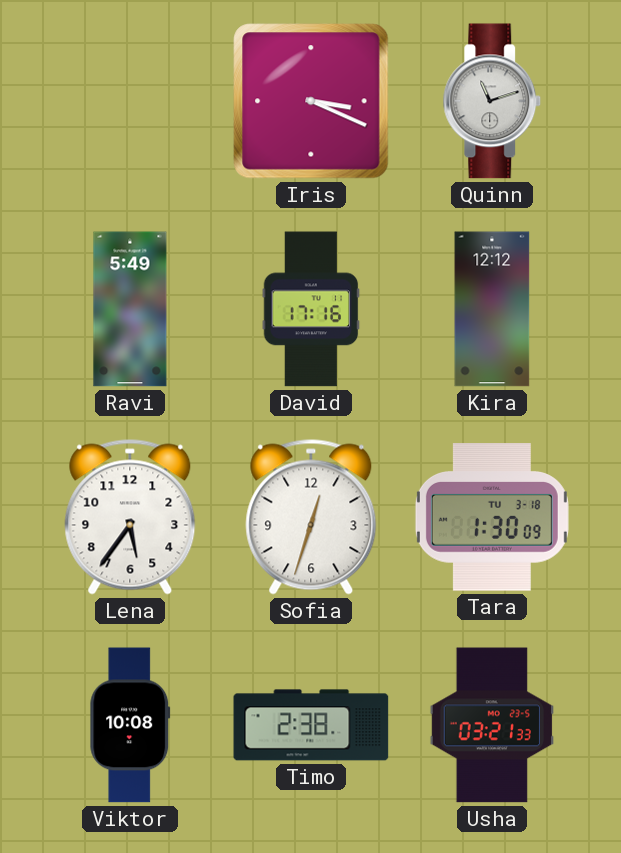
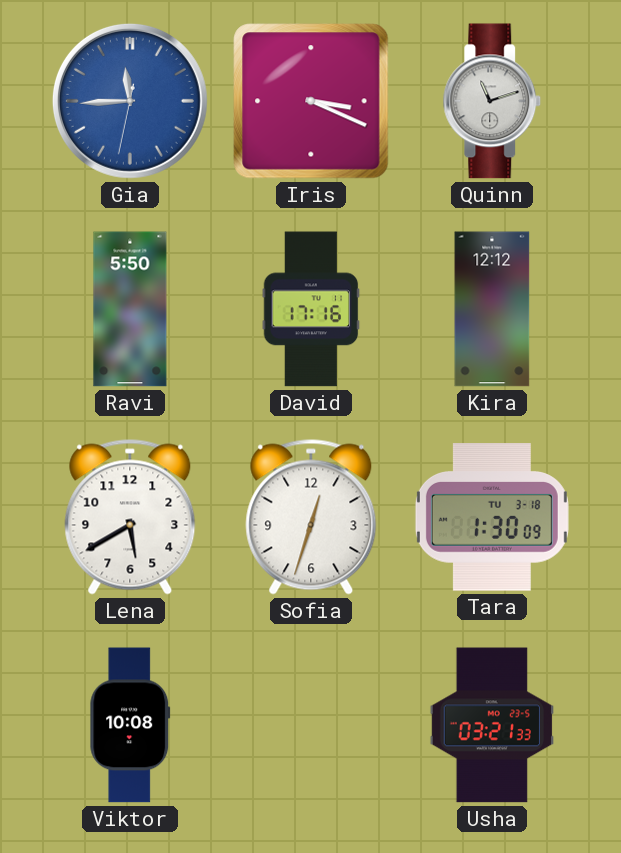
Gia: none -> 11:44 (130, 101)
Ravi: 5:49 -> 5:50 (130, 309)
Lena: 5:36 -> 5:40 (130, 517)
Timo: 2:38 -> none (311, 725)
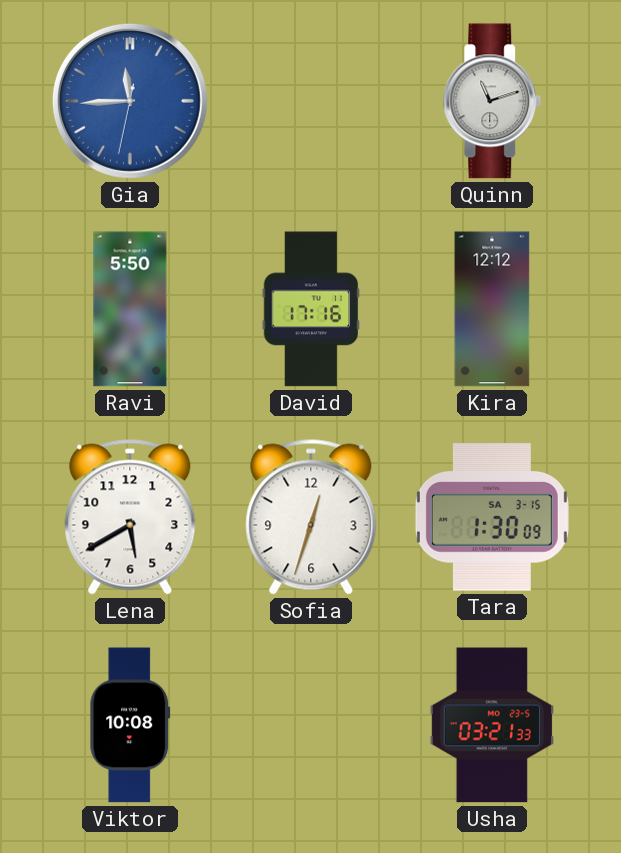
Iris: 3:19 -> none (311, 101)
Tara date: TU 3-18 -> SA 3-15 (492, 517)
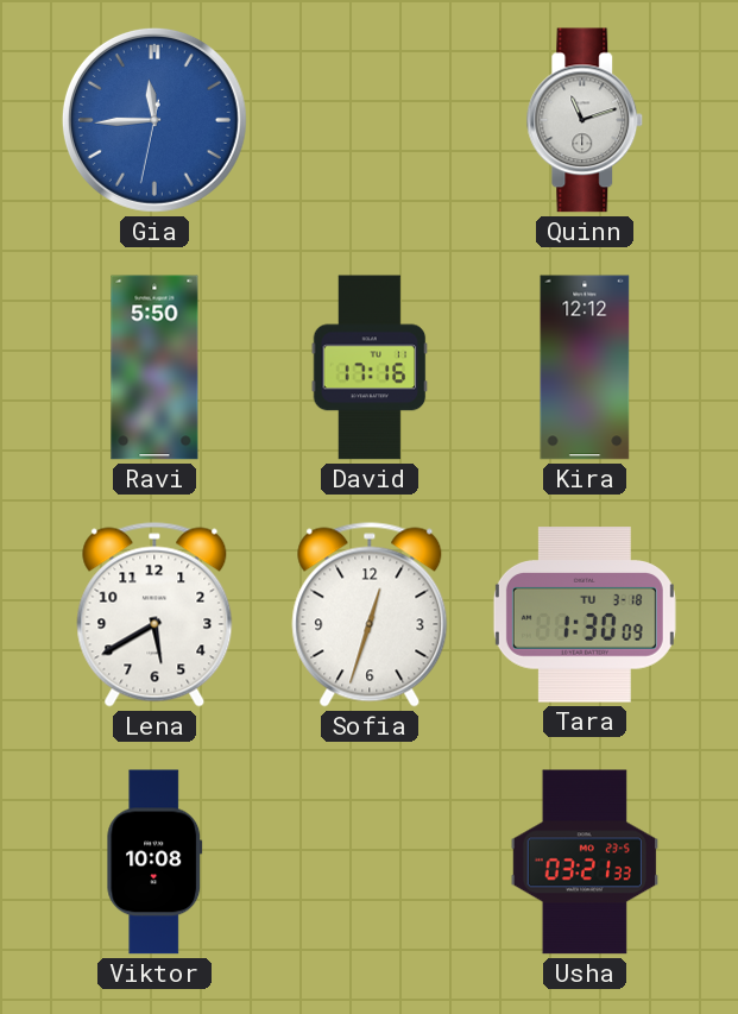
Tara date: SA 3-15 -> TU 3-18 (585, 615)
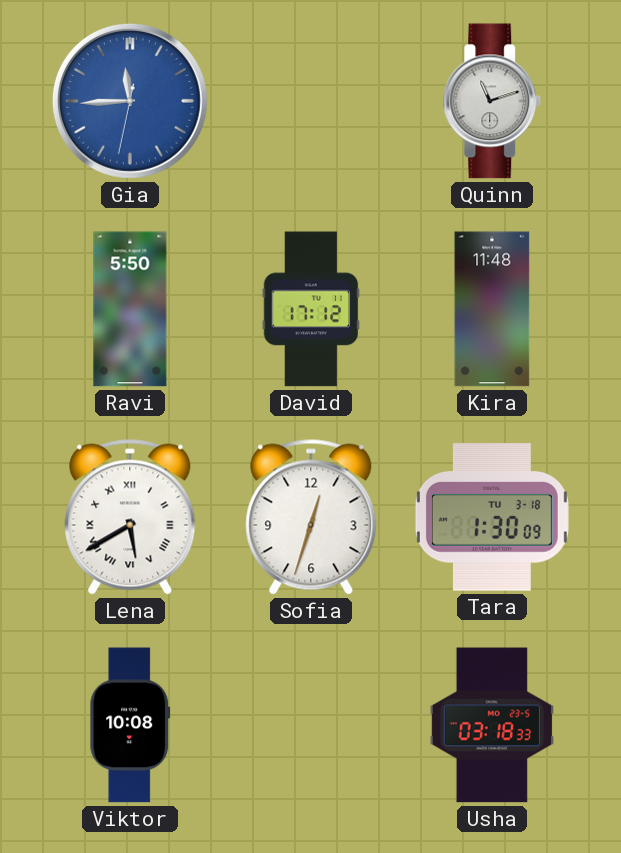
David: 17:16 -> 17:12 (311, 309)
Kira: 12:12 -> 11:48 (492, 309)
Lena numerals: Arabic -> Roman (130, 517)
Usha: 03:21 -> 03:18 (491, 725)
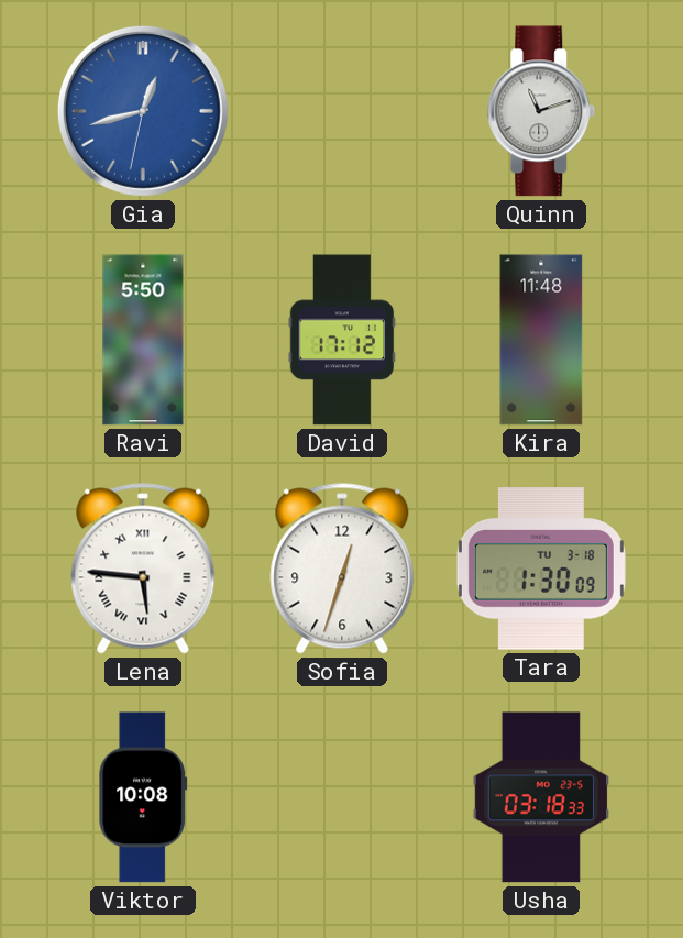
Gia: 11:44 -> 12:42 (143, 111)
Lena: 5:40 -> 5:46 (143, 569)
